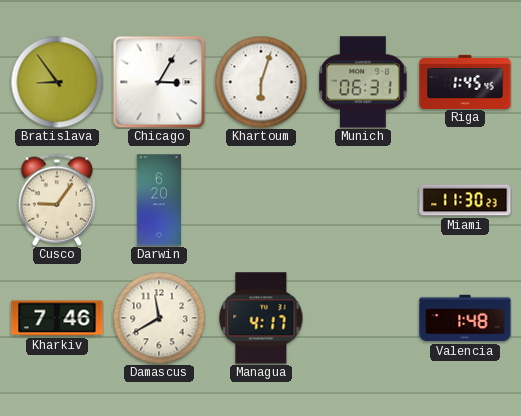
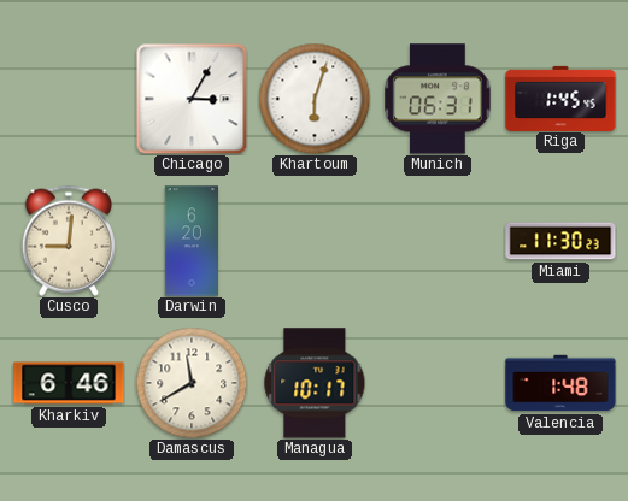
Bratislava: 8:54 -> none (57, 82)
Cusco: 9:06 -> 9:01 (69, 241)
Kharkiv: 7:46 -> 6:46 (69, 383)
Managua: 4:17 -> 10:17 (315, 383)
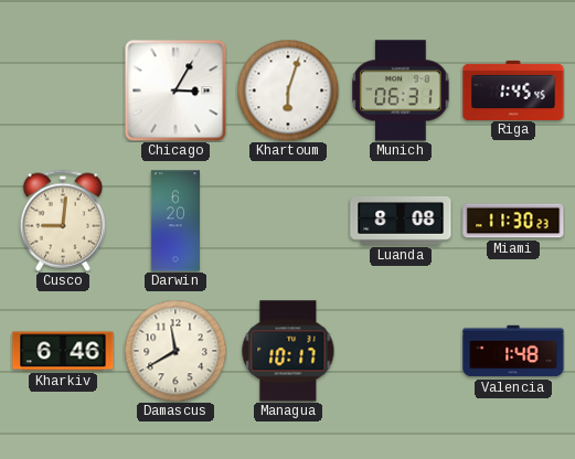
Luanda: none -> 8:08 (401, 221)
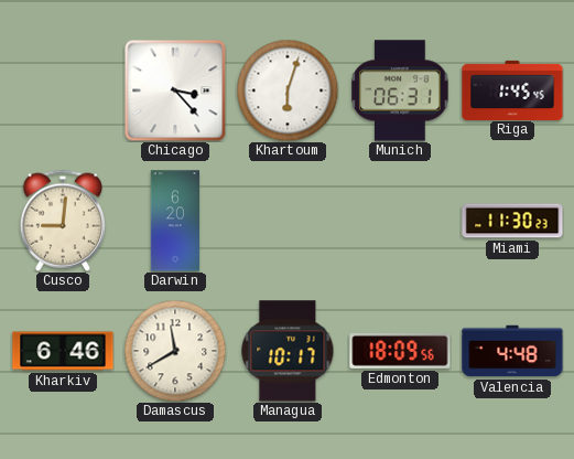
Chicago: 3:05 -> 3:23 (175, 90)
Luanda: 8:08 -> none (401, 221)
Edmonton: none -> 18:09 (400, 351)
Valencia: 1:48 -> 4:48 (512, 351)
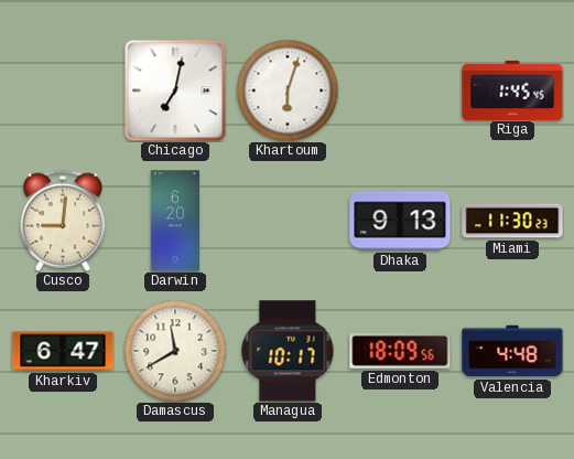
Chicago: 3:23 -> 7:02 (175, 90)
Munich: 06:31 -> none (400, 90)
Dhaka: none -> 9:13 (400, 221)
Kharkiv: 6:46 -> 6:47 (63, 351)
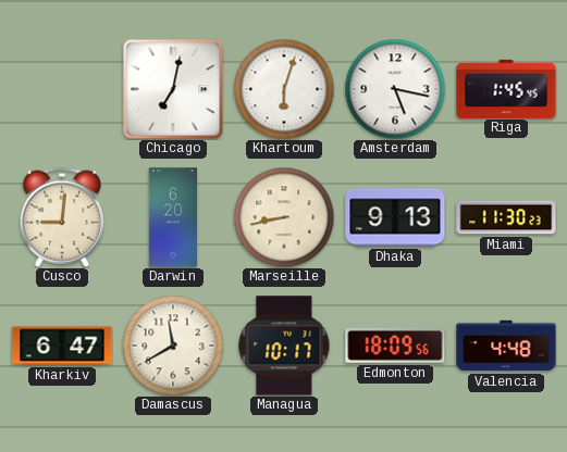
Amsterdam: none -> 5:17 (395, 89)
Marseille: none -> 8:43 (284, 217)
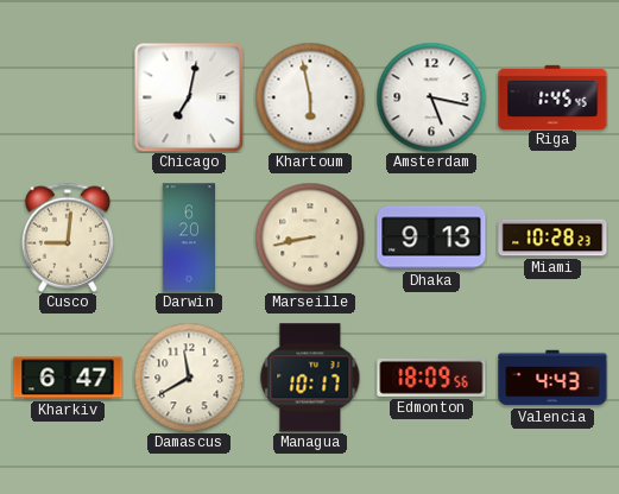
Khartoum: 6:03 -> 5:58 (310, 97)
Miami: 11:30 -> 10:28 (552, 237)
Valencia: 4:48 -> 4:43 (552, 378)
